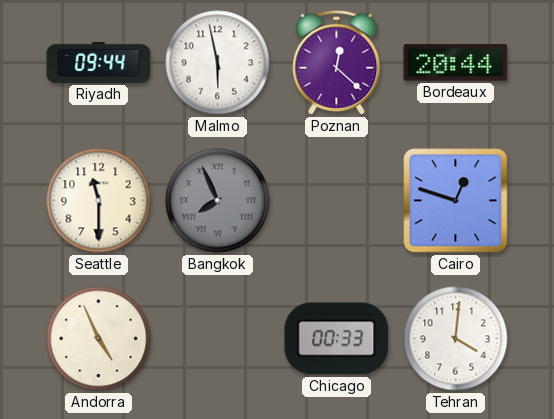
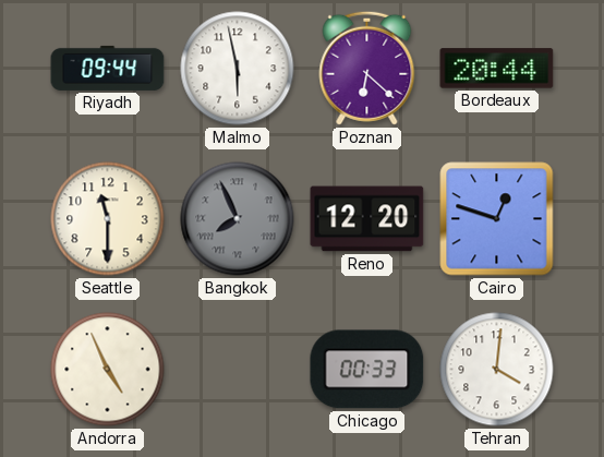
Poznan: 12:22 -> 6:22 (367, 68)
Reno: none -> 12:20 (367, 219)
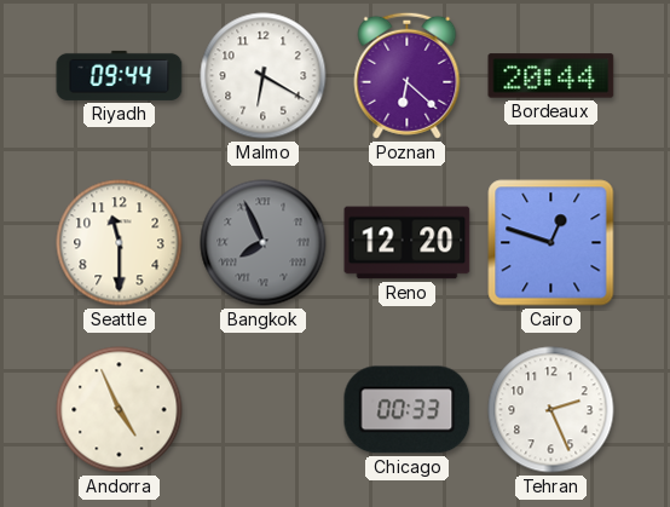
Malmo: 5:58 -> 6:20 (264, 76)
Tehran: 4:01 -> 2:26 (551, 410)
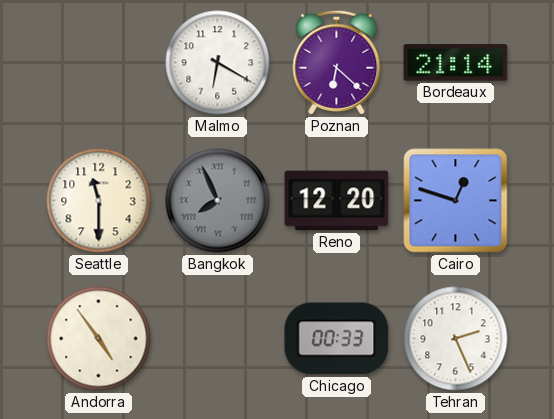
Riyadh: 09:44 -> none (120, 75)
Bordeaux: 20:44 -> 21:14 (456, 63)
Andorra: 4:56 -> 4:54 (99, 339)
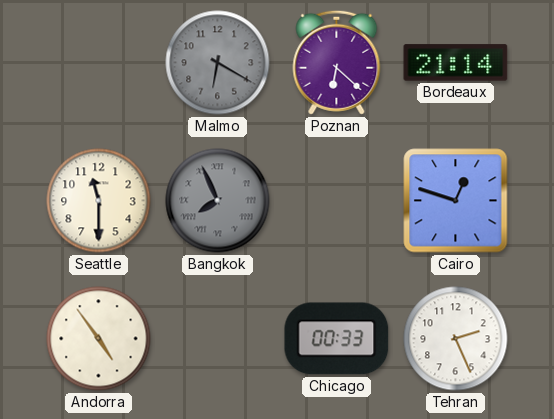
Malmo dial: white -> grey (218, 63)
Reno: 12:20 -> none (337, 201)
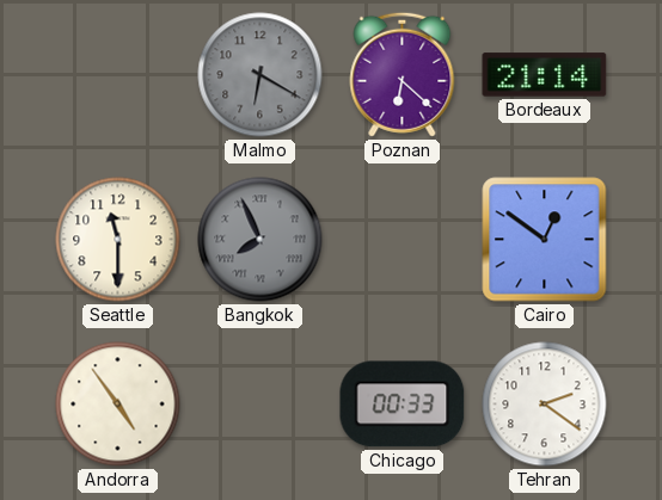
Cairo: 12:48 -> 12:51 (545, 240)
Tehran: 2:26 -> 2:21 (545, 405)
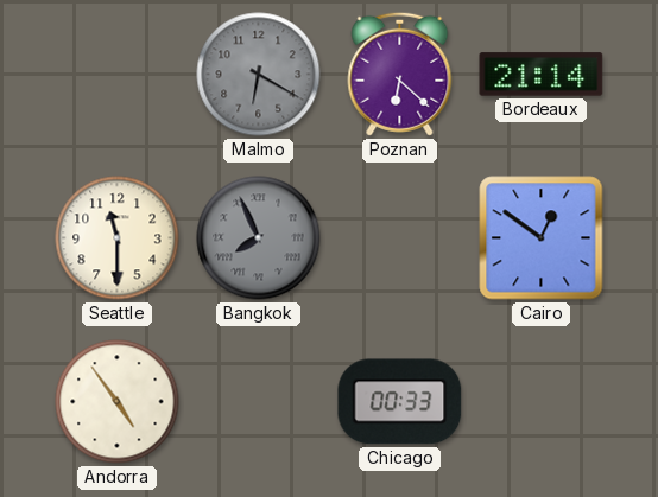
Tehran: 2:21 -> none (545, 405)
